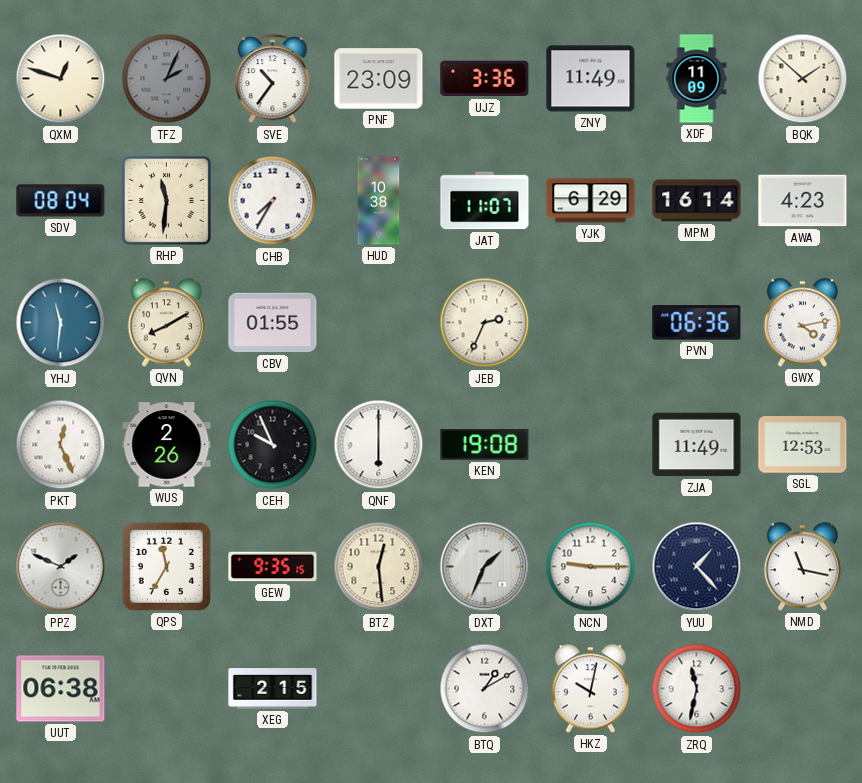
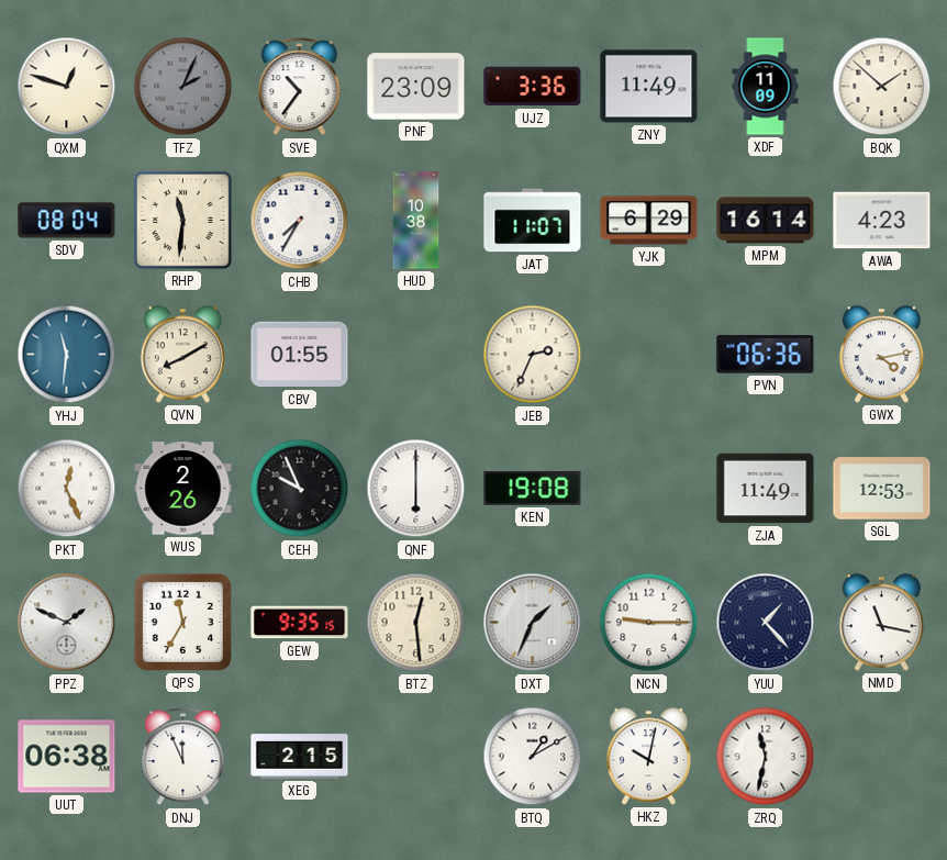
DNJ: none -> 11:56 (183, 757)
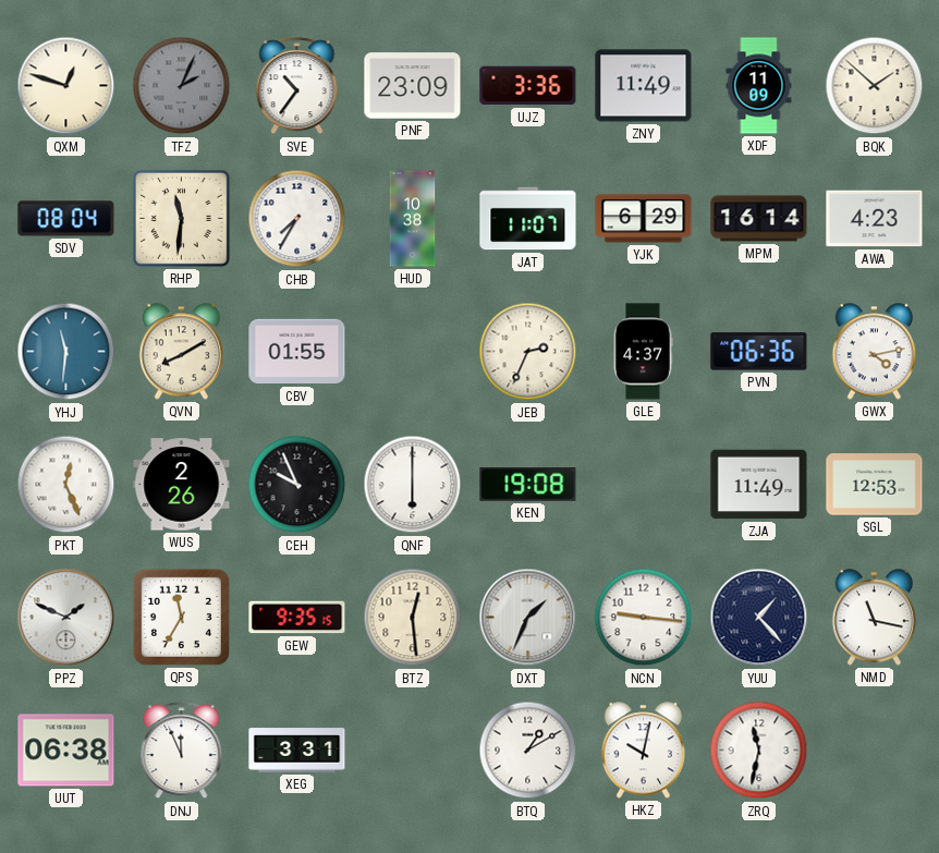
GLE: none -> 4:37 (643, 352)
NCN: 9:15 -> 9:16 (644, 618)
XEG: 2:15 -> 3:31 (297, 751)
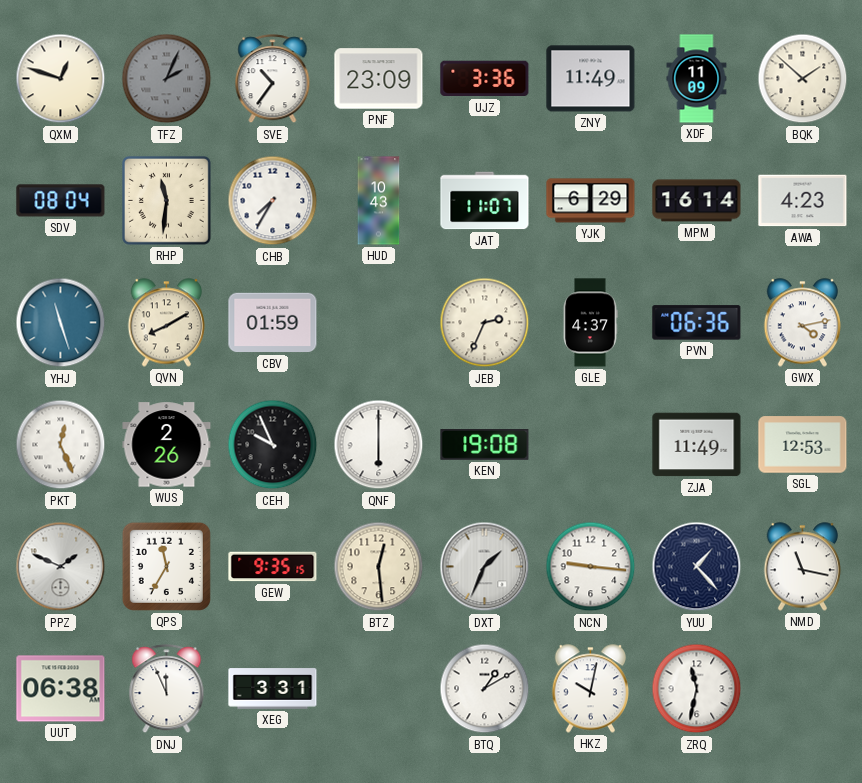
HUD: 10:38 -> 10:43 (379, 201)
YHJ: 11:31 -> 11:27 (61, 323)
CBV: 01:55 -> 01:59 (273, 323)
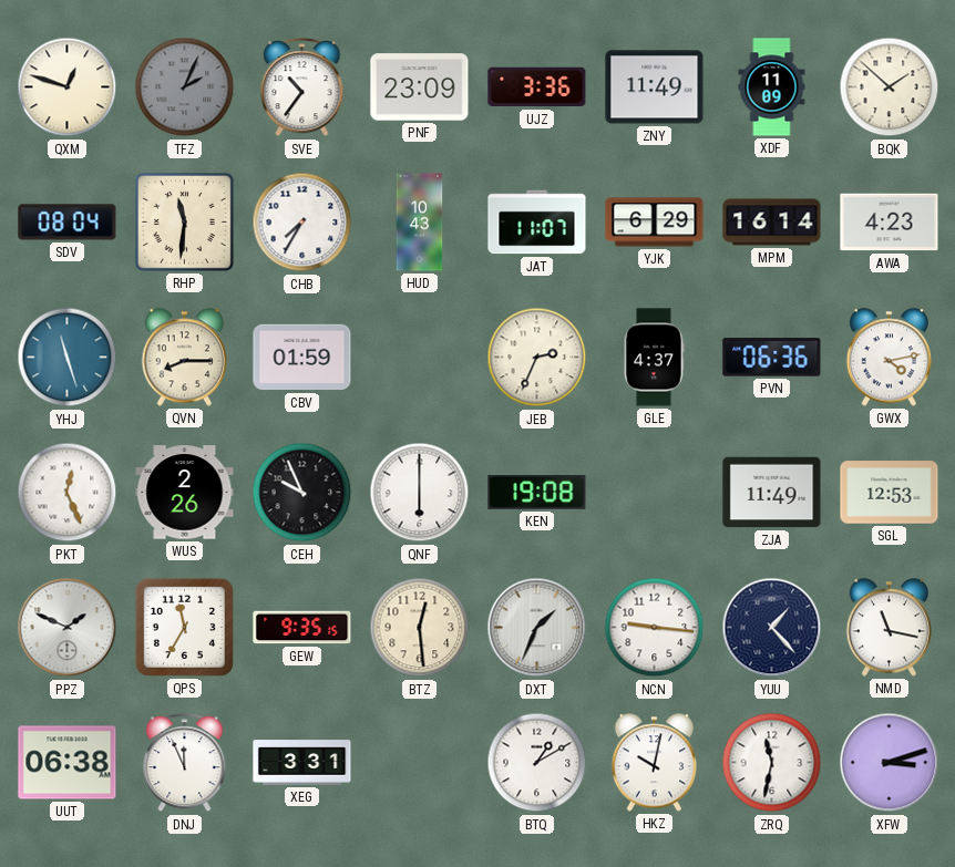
QVN: 8:10 -> 8:15 (185, 358)
XFW: none -> 3:12 (890, 763)
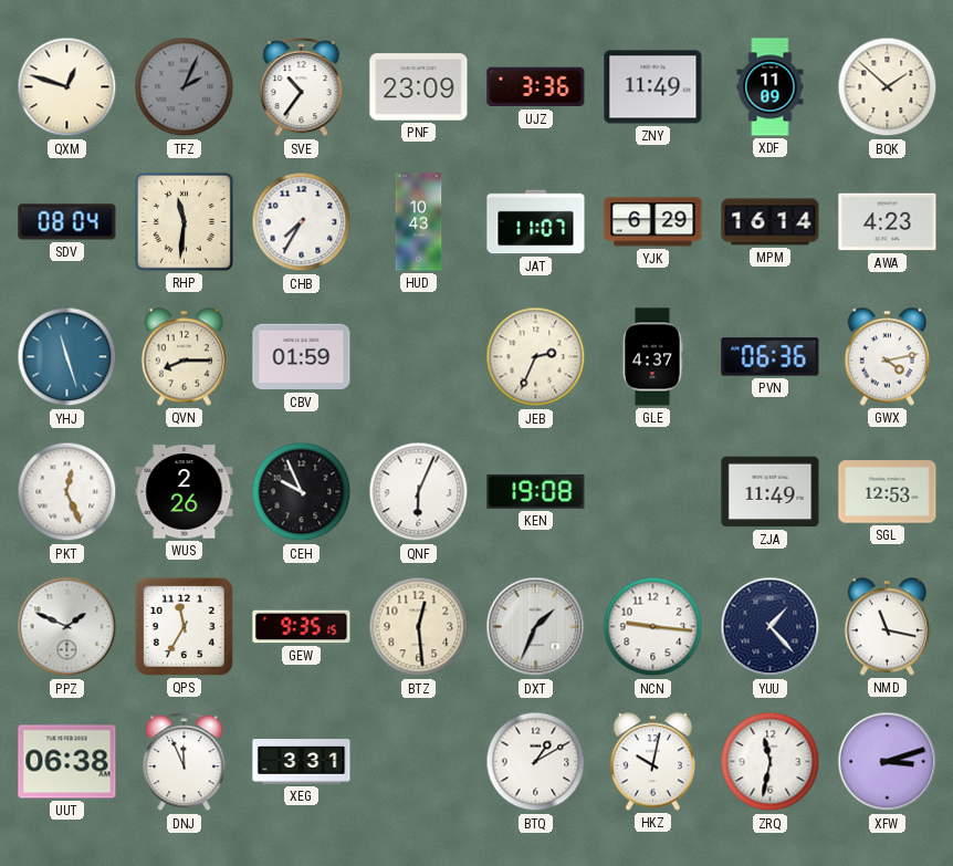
QNF: 6:00 -> 6:04 (419, 492)
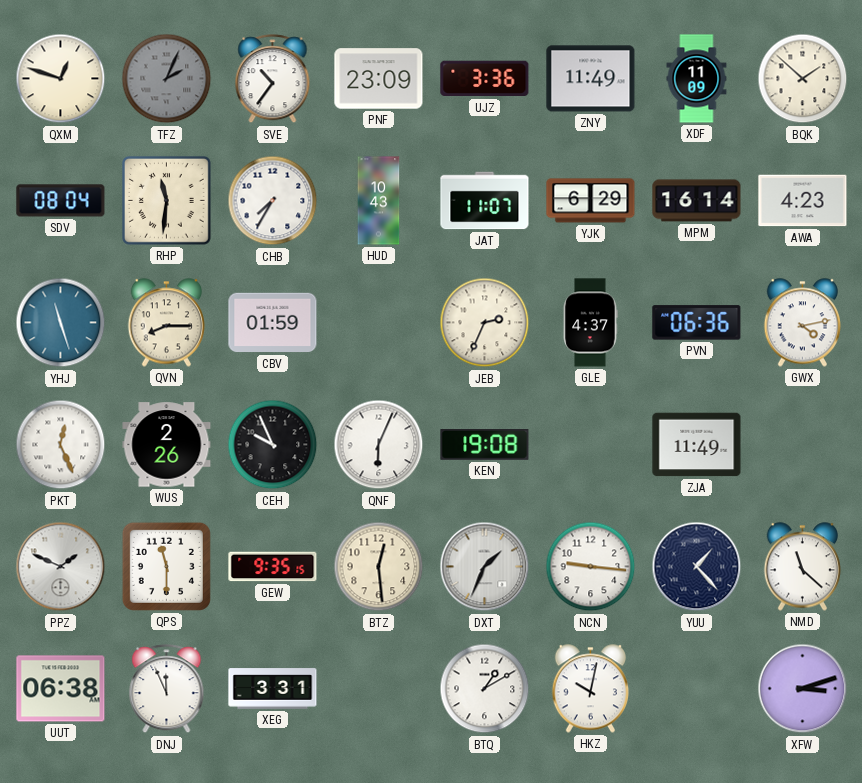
SGL: 12:53 -> none (888, 492)
QPS: 11:35 -> 11:30 (166, 566)
NMD: 11:17 -> 11:22 (803, 567)
ZRQ: 11:32 -> none (771, 762)
